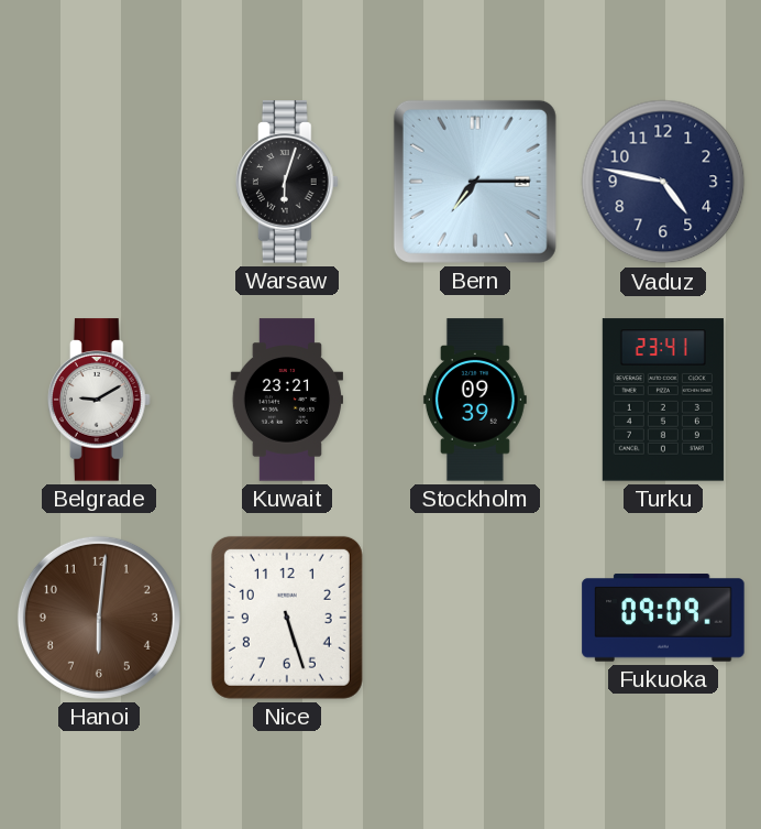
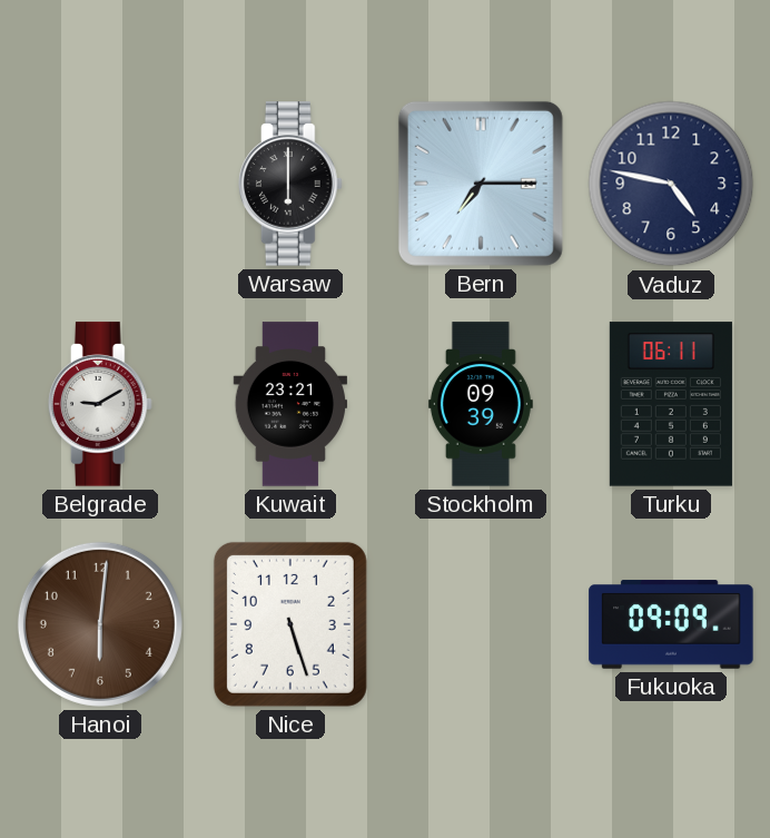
Warsaw: 6:03 -> 6:00 (292, 184)
Turku: 23:41 -> 06:11 (671, 404)
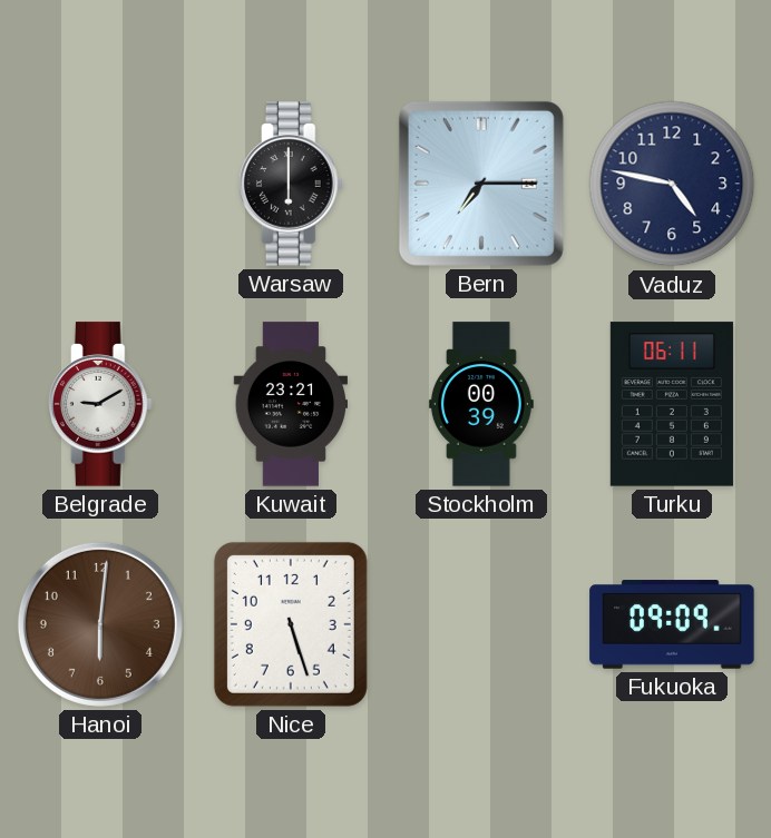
Stockholm: 09:39 -> 00:39 (481, 404)
